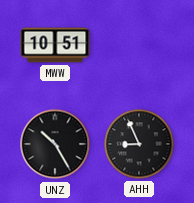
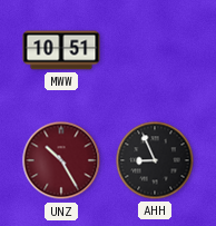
UNZ dial: black -> burgundy (61, 160)
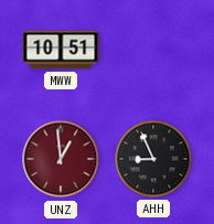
UNZ: 10:25 -> 12:59 (61, 159)
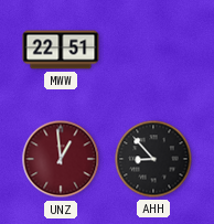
MWW: 10:51 -> 22:51 (61, 50)
AHH: 8:56 -> 8:53 (153, 159)
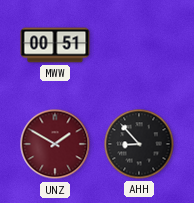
MWW: 22:51 -> 00:51 (55, 45)
UNZ: 12:59 -> 1:50 (55, 144)
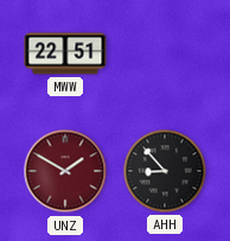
MWW: 00:51 -> 22:51 (65, 53)
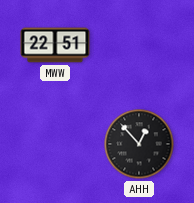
UNZ: 1:50 -> none (65, 171)
AHH: 8:53 -> 12:53 (139, 144)
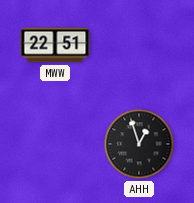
AHH: 12:53 -> 12:57 (139, 144)
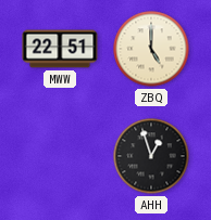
ZBQ: none -> 5:00 (151, 49)
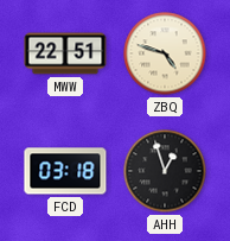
ZBQ: 5:00 -> 4:48 (165, 53)
FCD: none -> 03:18 (65, 171)
